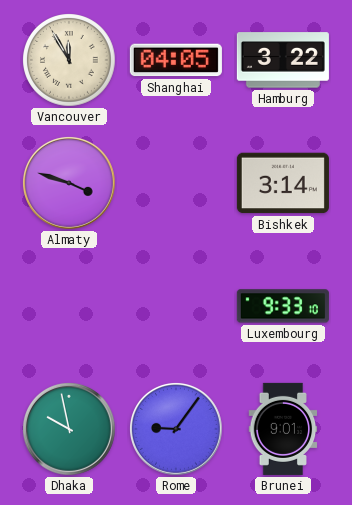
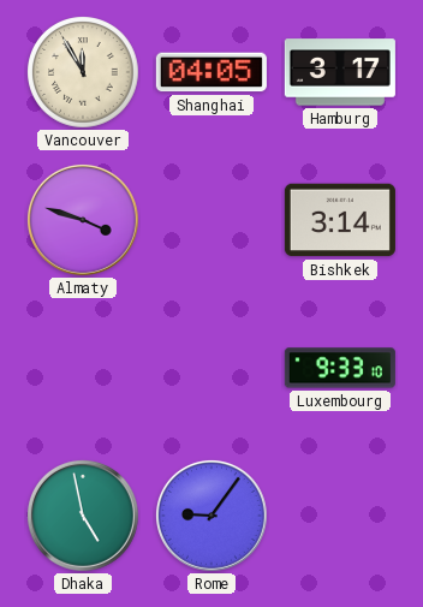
Hamburg: 3:22 -> 3:17 (340, 72)
Dhaka: 9:58 -> 4:58 (83, 516)
Brunei: 9:01 -> none (283, 429)
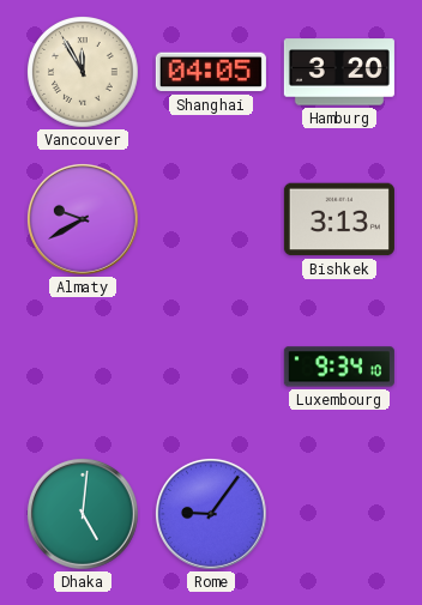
Hamburg: 3:17 -> 3:20 (339, 72)
Almaty: 3:48 -> 9:40 (83, 219)
Bishkek: 3:14 -> 3:13 (339, 219)
Luxembourg: 9:33 -> 9:34 (339, 367)
Dhaka: 4:58 -> 5:01 (83, 514)
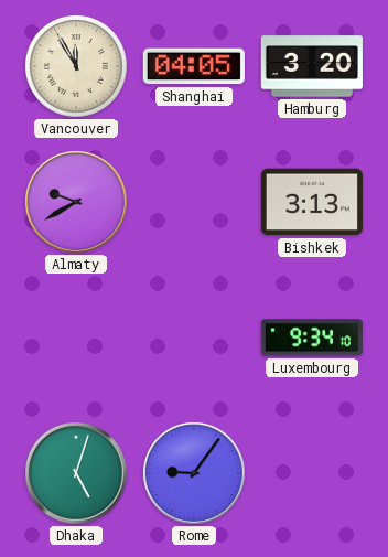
Dhaka: 5:01 -> 5:03 (76, 473)
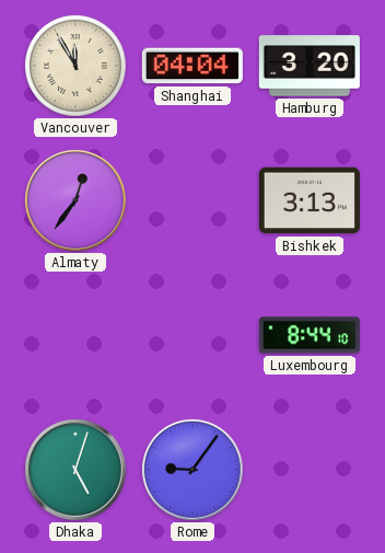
Shanghai: 04:05 -> 04:04 (192, 66)
Almaty: 9:40 -> 12:36 (75, 200)
Luxembourg: 9:34 -> 8:44 (310, 335)
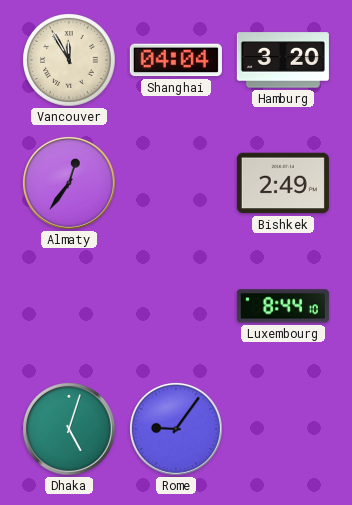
Bishkek: 3:13 -> 2:49 (283, 183)
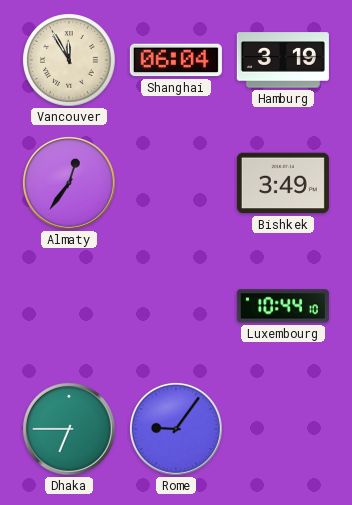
Shanghai: 04:04 -> 06:04 (176, 60)
Hamburg: 3:20 -> 3:19 (283, 60)
Bishkek: 2:49 -> 3:49 (283, 183)
Luxembourg: 8:44 -> 10:44 (283, 306)
Dhaka: 5:03 -> 6:45 (69, 429)
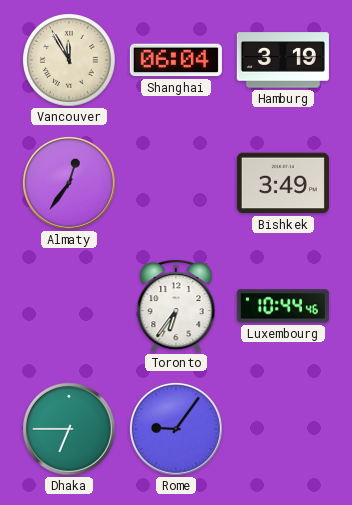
Toronto: none -> 6:36 (176, 307)
Luxembourg: 10:44:10 -> 10:44:46 (283, 306)
